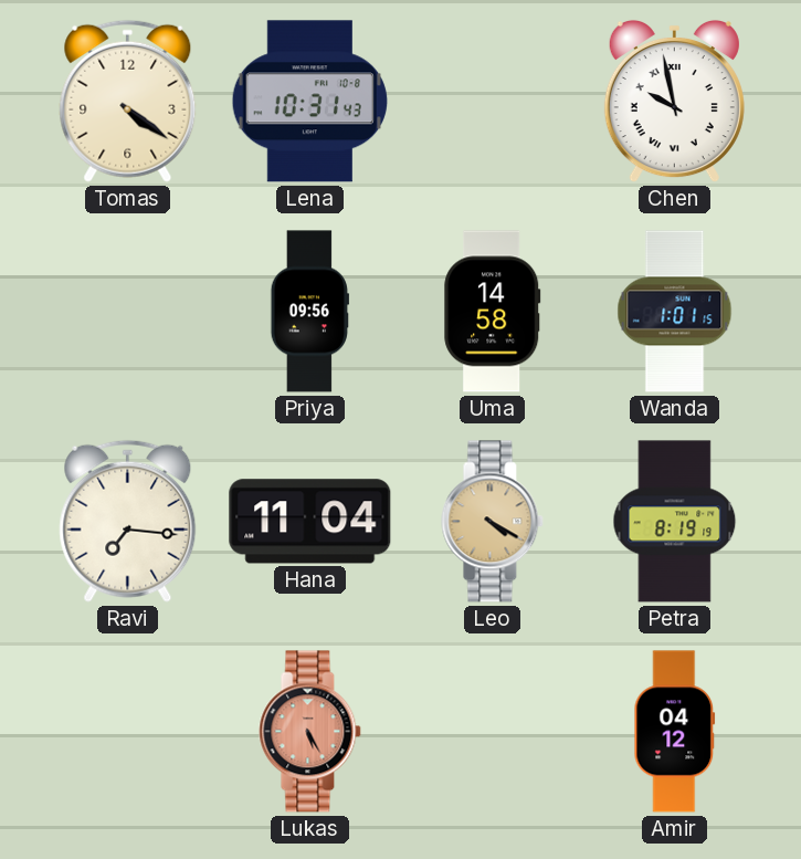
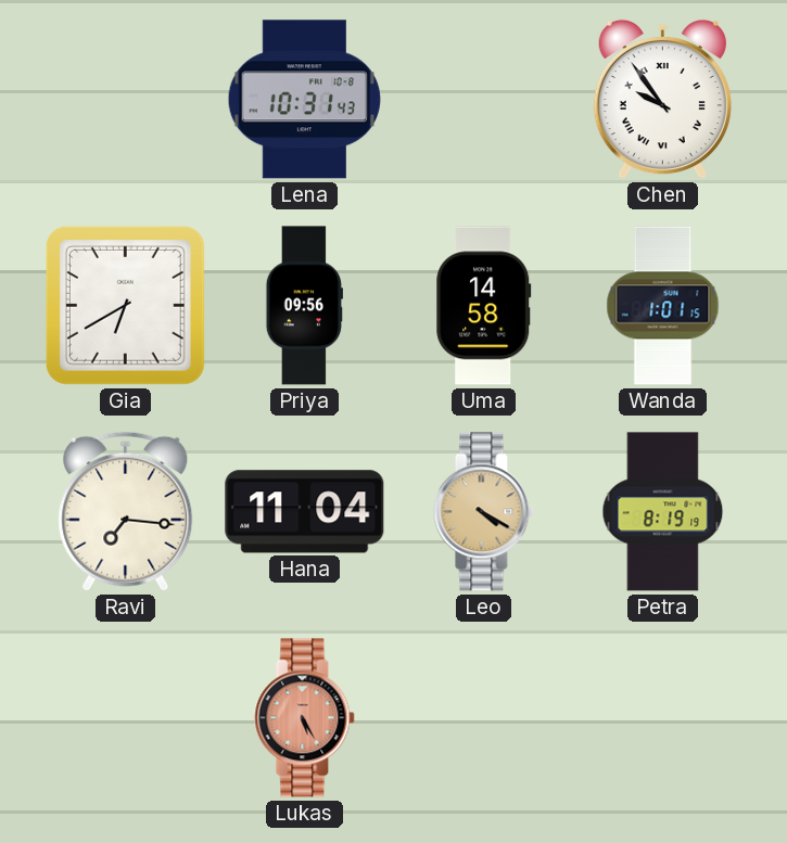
Tomas: 4:21 -> none (128, 101)
Chen: 9:58 -> 9:54 (662, 100)
Gia: none -> 6:40 (125, 305)
Amir: 04:12 -> none (675, 732)
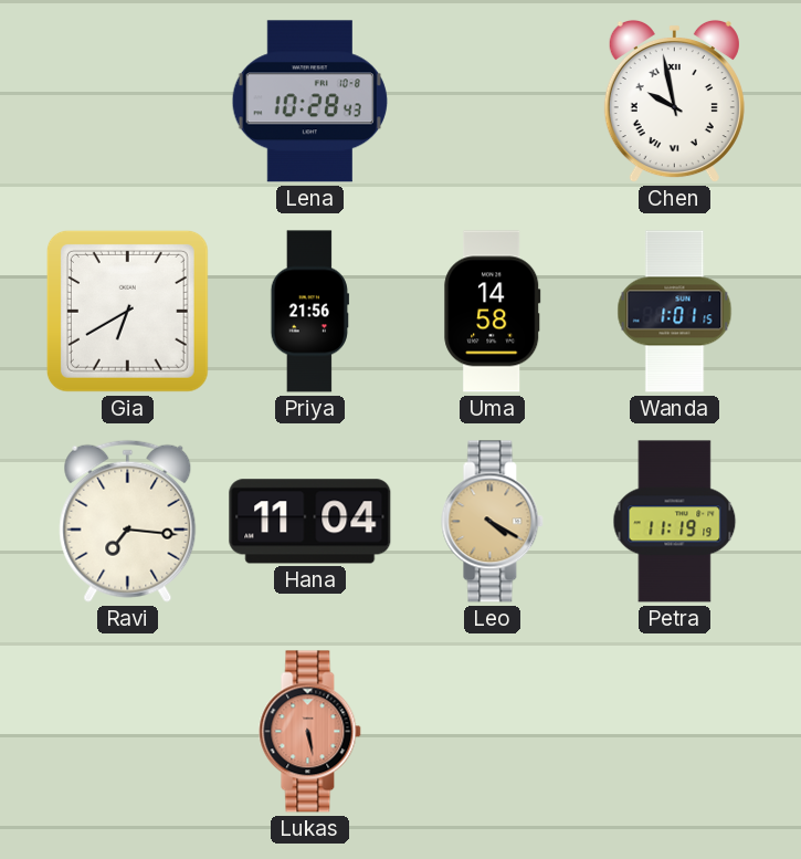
Lena: 10:31 -> 10:28 (309, 102)
Chen: 9:54 -> 9:58 (674, 102)
Priya: 09:56 -> 21:56 (309, 312)
Petra: 8:19 -> 11:19 (675, 522)
Lukas: 5:25 -> 5:28 (310, 732)
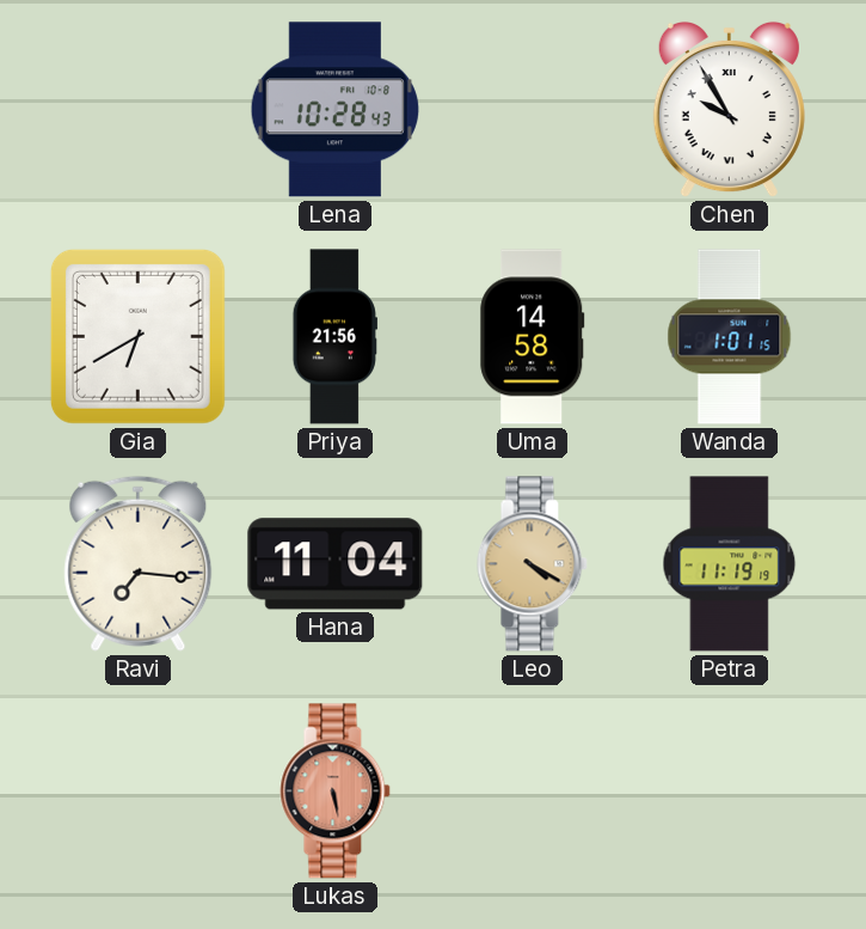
Chen: 9:58 -> 9:55 (729, 110)
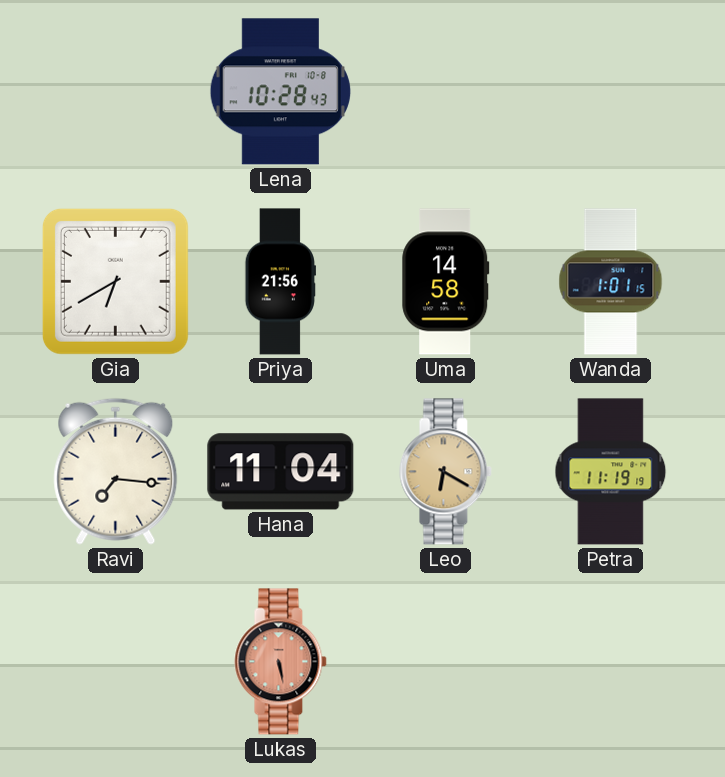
Chen: 9:55 -> none (729, 110)
Leo: 4:20 -> 6:20 (446, 472)
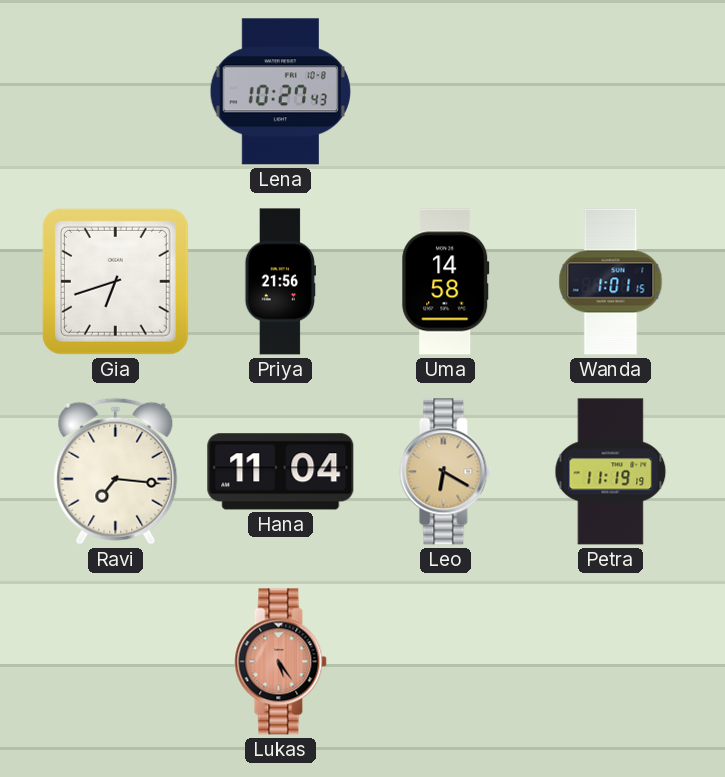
Lena: 10:28 -> 10:27 (280, 92)
Gia: 6:40 -> 6:42 (115, 281)
Lukas: 5:28 -> 5:24 (281, 662)
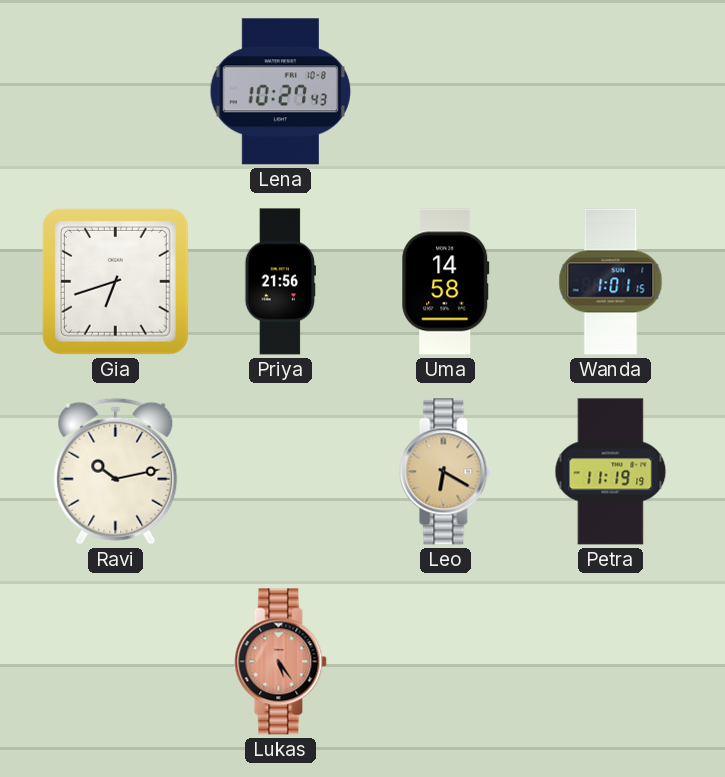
Ravi: 7:16 -> 10:13 (116, 471)
Hana: 11:04 -> none (281, 472)
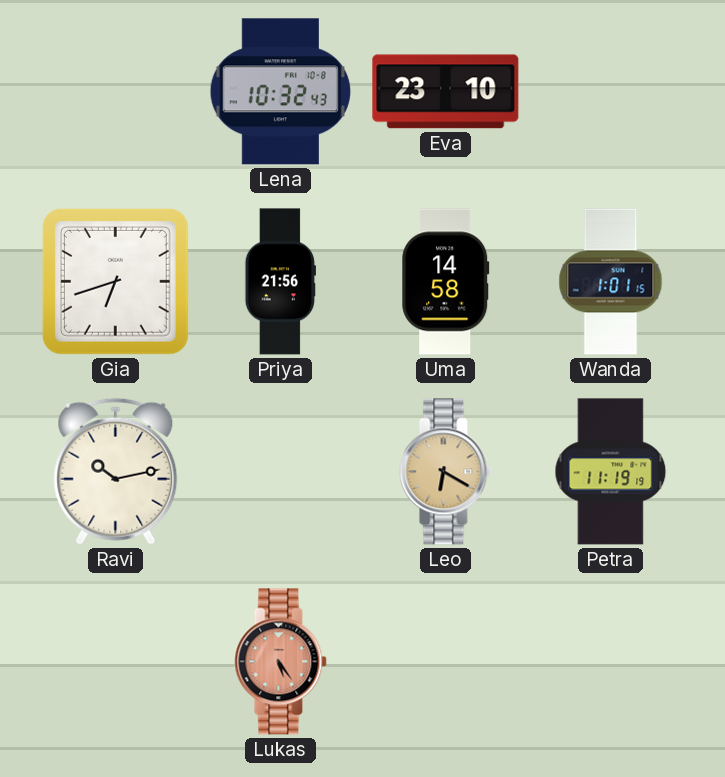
Lena: 10:27 -> 10:32 (280, 92)
Eva: none -> 23:10 (446, 92)
